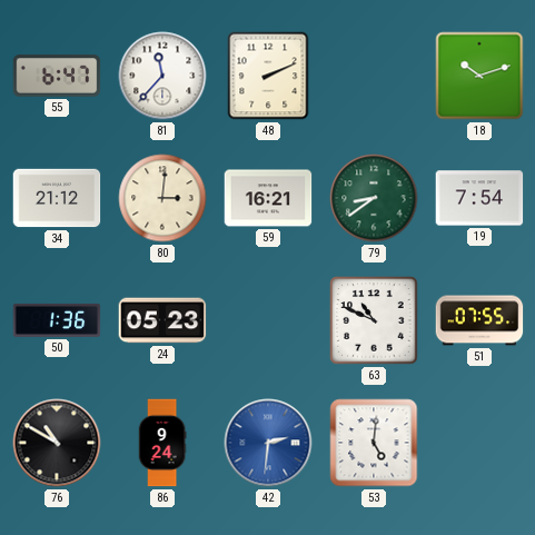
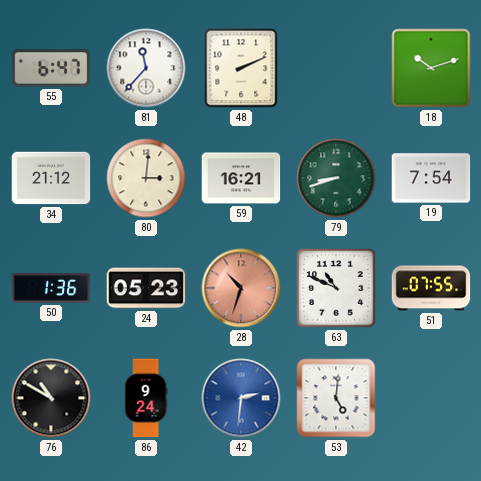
79: 8:39 -> 8:42 (336, 178)
28: none -> 10:33 (241, 288)
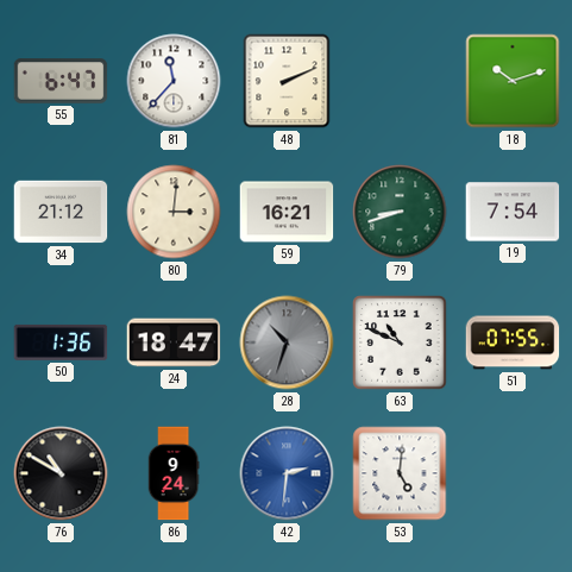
24: 05:23 -> 18:47 (174, 342)
28 dial: salmon -> grey (287, 342)
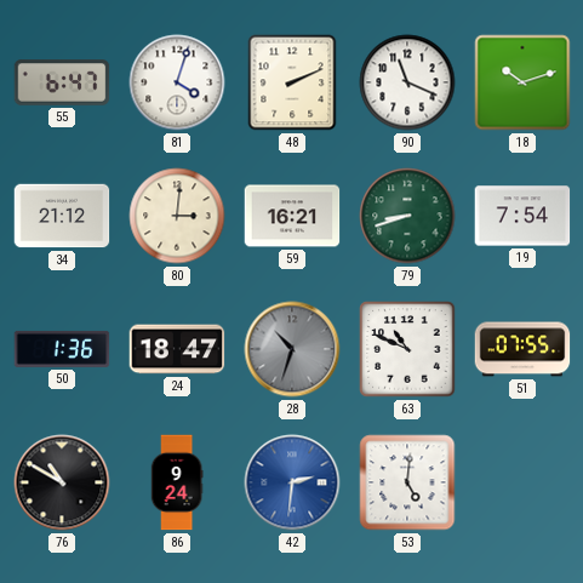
81: 11:37 -> 4:03 (177, 82)
90: none -> 11:19 (407, 82)
